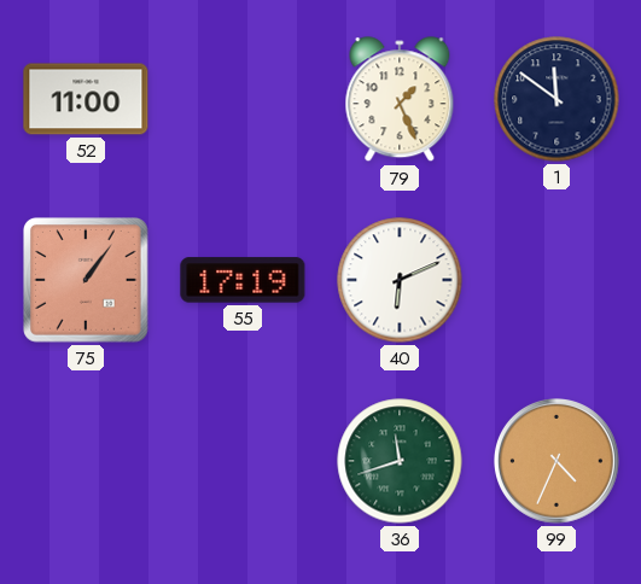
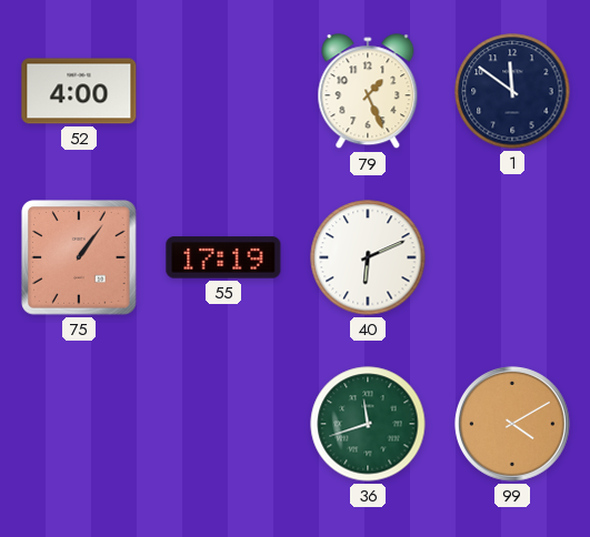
52: 11:00 -> 4:00 (79, 91)
99: 4:34 -> 4:10 (513, 425)
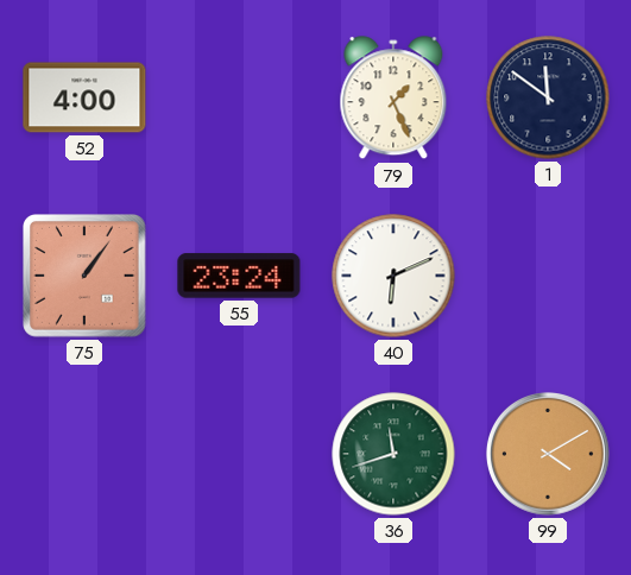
55: 17:19 -> 23:24 (239, 276)
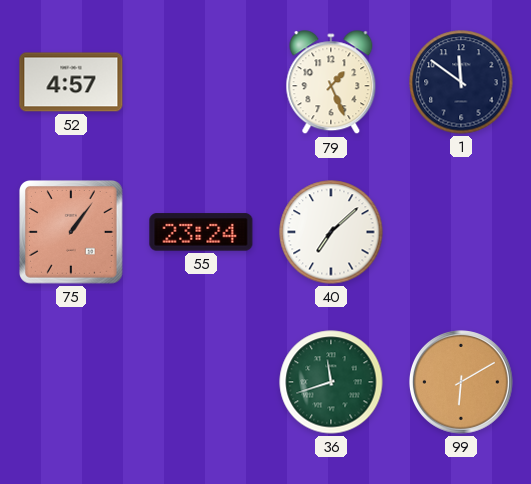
52: 4:00 -> 4:57 (71, 82)
40: 6:11 -> 7:08 (331, 232)
99: 4:10 -> 6:10 (462, 383)
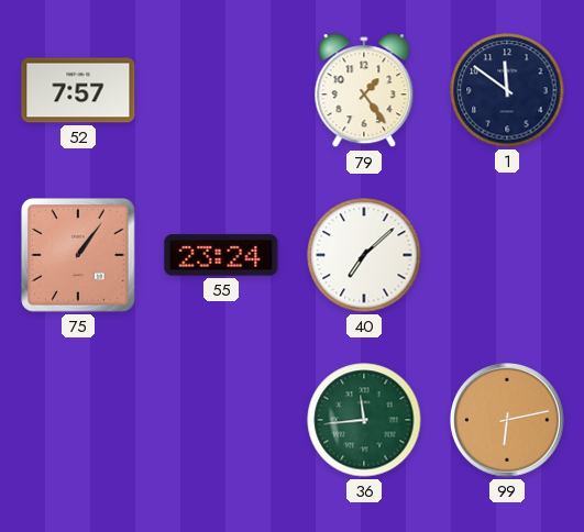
52: 4:57 -> 7:57 (78, 90)
79: 1:26 -> 1:24 (364, 91)
36: 11:42 -> 11:44 (364, 420)
99: 6:10 -> 6:13 (508, 421)
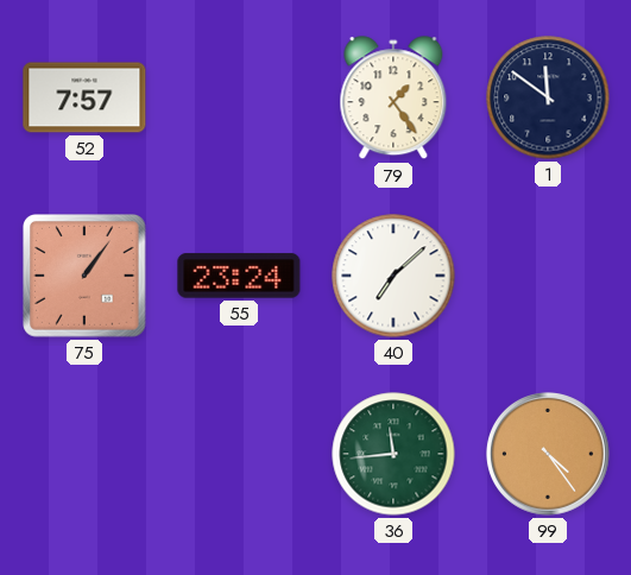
99: 6:13 -> 4:24 (549, 455)
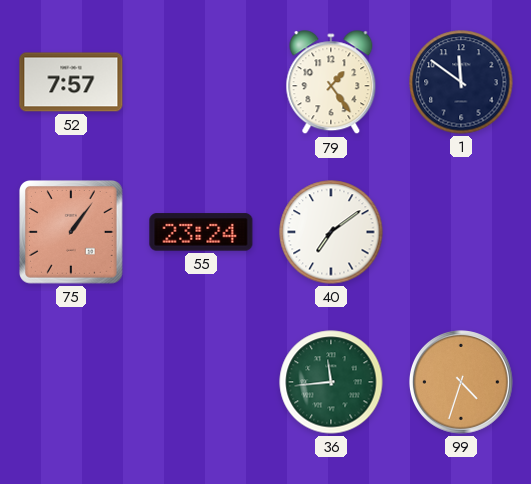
40: 7:08 -> 7:09 (331, 232)
99: 4:24 -> 4:33 (462, 383)
